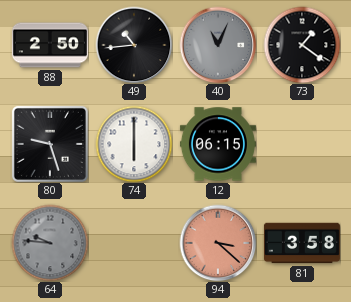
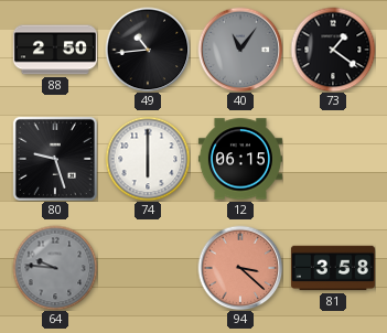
40: 11:04 -> 11:06 (240, 50)
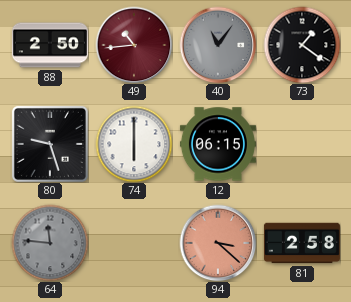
49 dial: black -> burgundy (134, 45)
64: 9:46 -> 11:46 (50, 243)
81: 3:58 -> 2:58 (302, 243)
